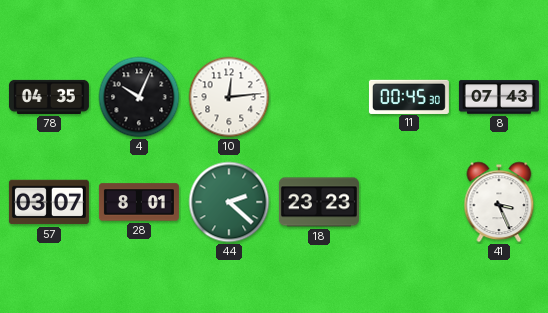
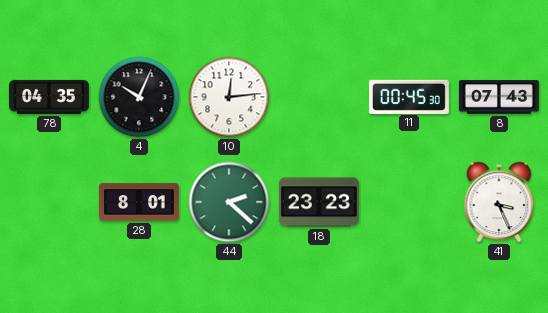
57: 03:07 -> none (49, 202)
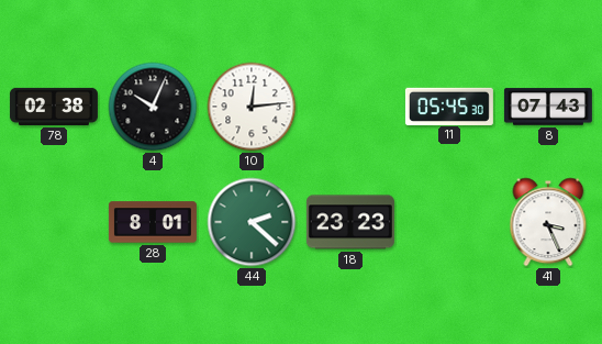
78: 04:35 -> 02:38 (54, 107)
11: 00:45 -> 05:45 (449, 106)
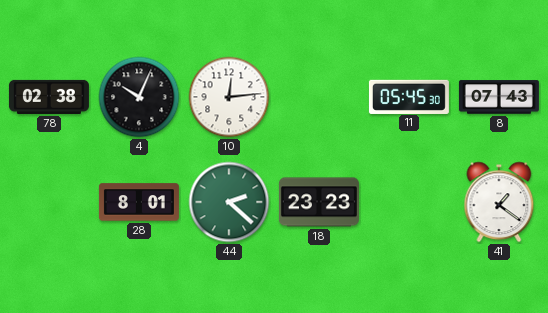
41: 3:26 -> 1:21 (499, 202)
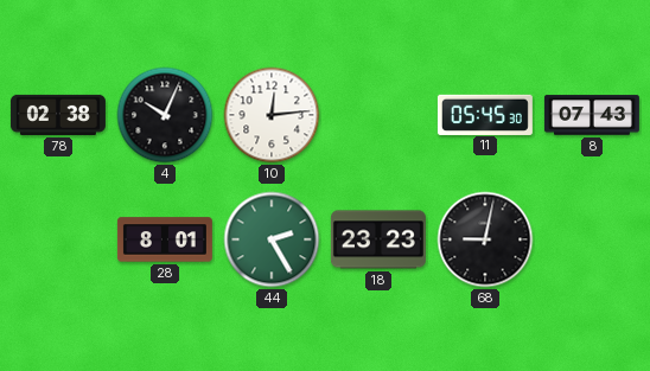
44: 2:22 -> 2:25 (272, 239)
68: none -> 9:02 (485, 239)
41: 1:21 -> none (499, 202)
